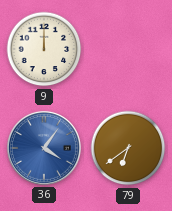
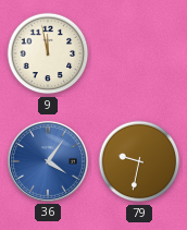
9: 12:00 -> 11:58 (48, 53)
79: 6:39 -> 9:32 (139, 161)
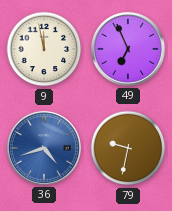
49: none -> 6:56 (128, 49)
36: 4:06 -> 4:42 (44, 148)
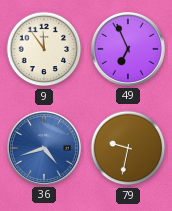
9: 11:58 -> 11:54 (44, 49)
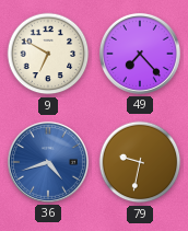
9: 11:54 -> 6:50 (48, 54)
49: 6:56 -> 7:23 (140, 54)
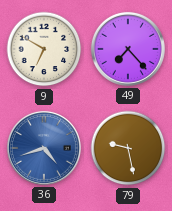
79: 9:32 -> 9:28 (128, 148)
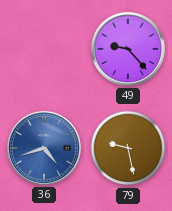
9: 6:50 -> none (44, 49)
49: 7:23 -> 9:23 (128, 49)
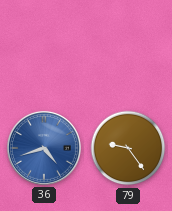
49: 9:23 -> none (128, 49)
79: 9:28 -> 9:24 (128, 148)
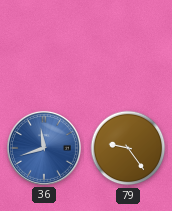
36: 4:42 -> 11:42 (44, 148)
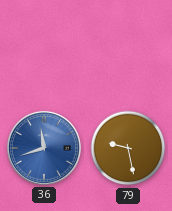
79: 9:24 -> 9:28 (128, 148)
